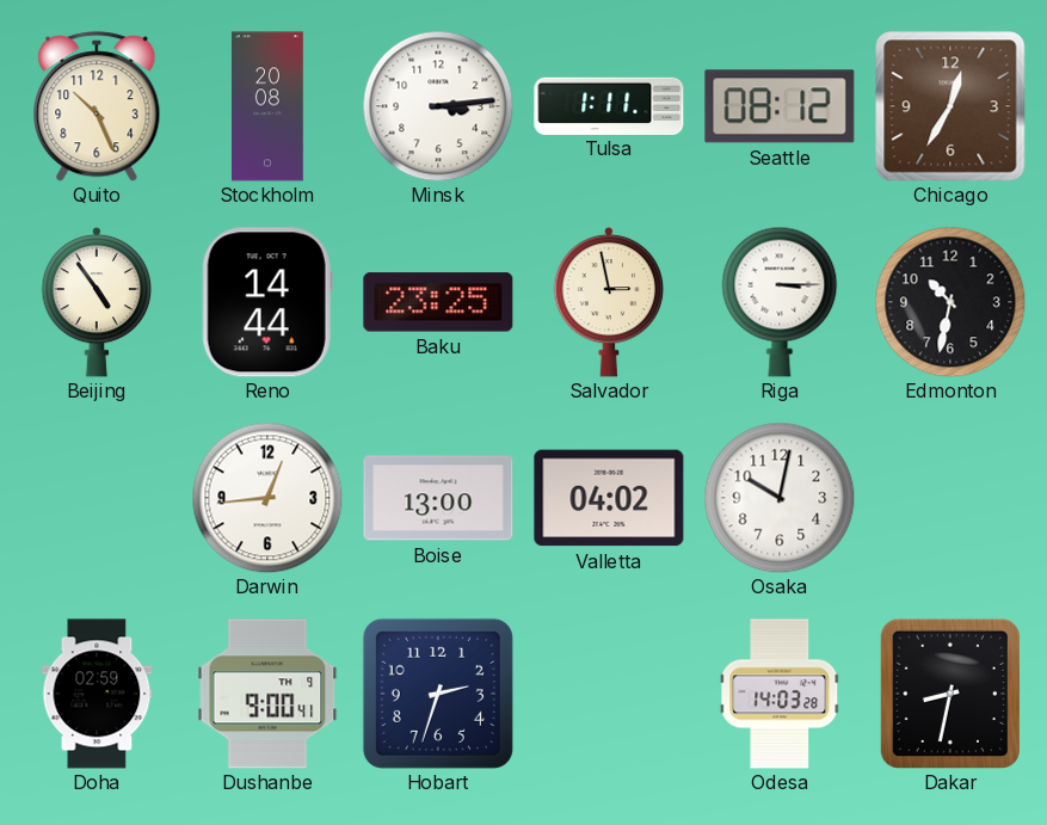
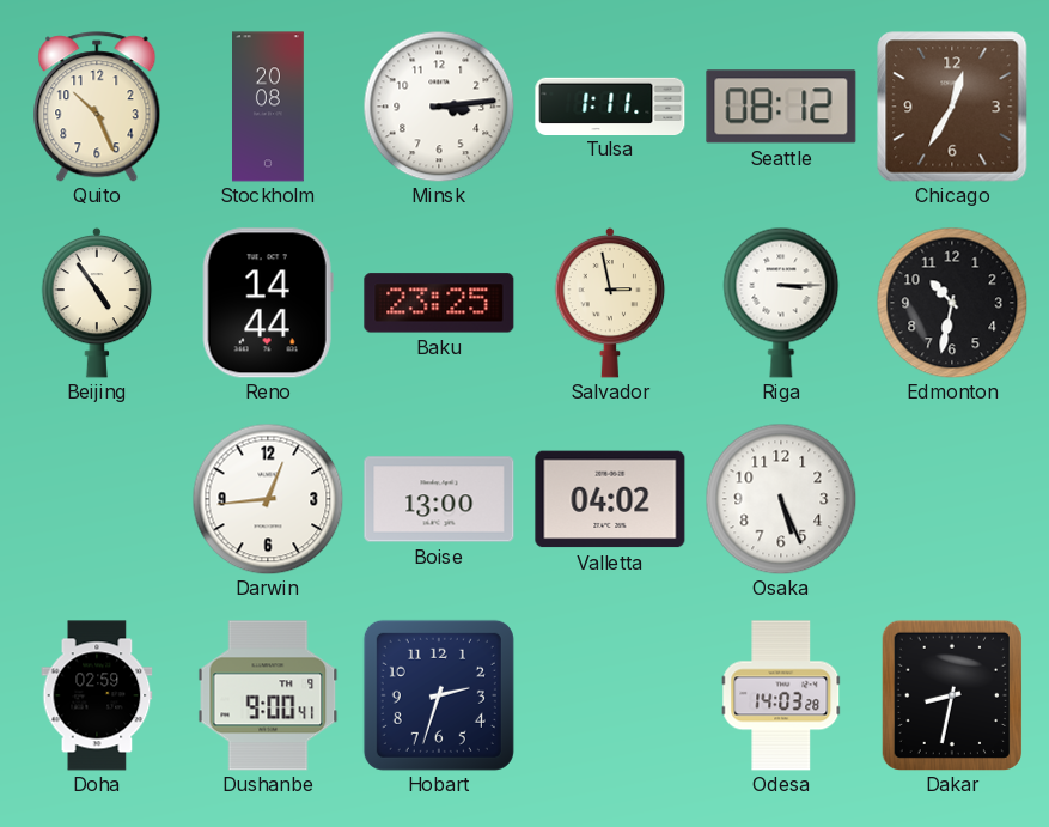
Osaka: 10:02 -> 5:26 (781, 499)
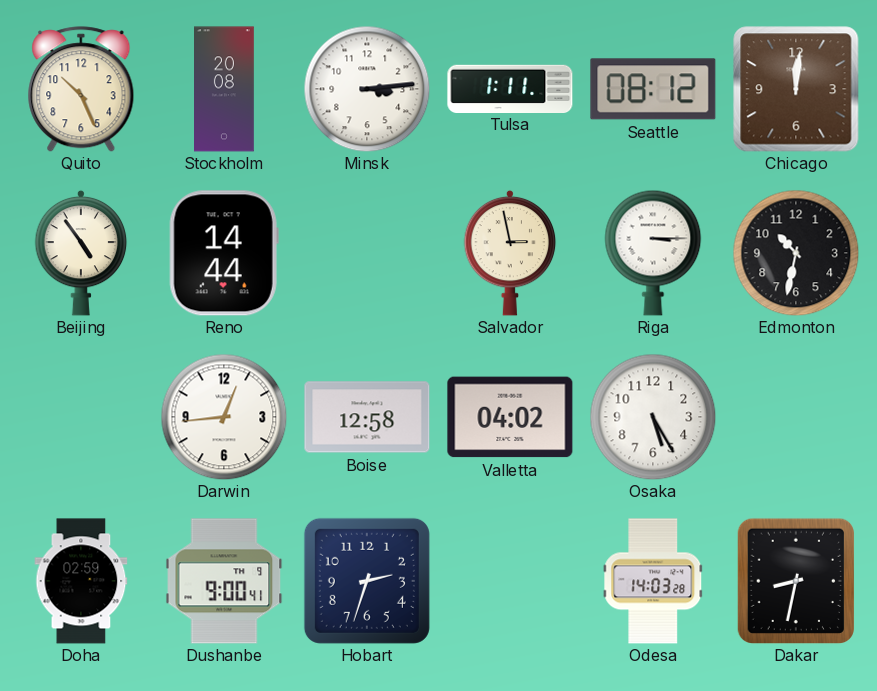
Chicago: 12:35 -> 12:01 (796, 89)
Baku: 23:25 -> none (439, 303)
Boise: 13:00 -> 12:58 (367, 417)
Osaka: 5:26 -> 5:25 (653, 417)
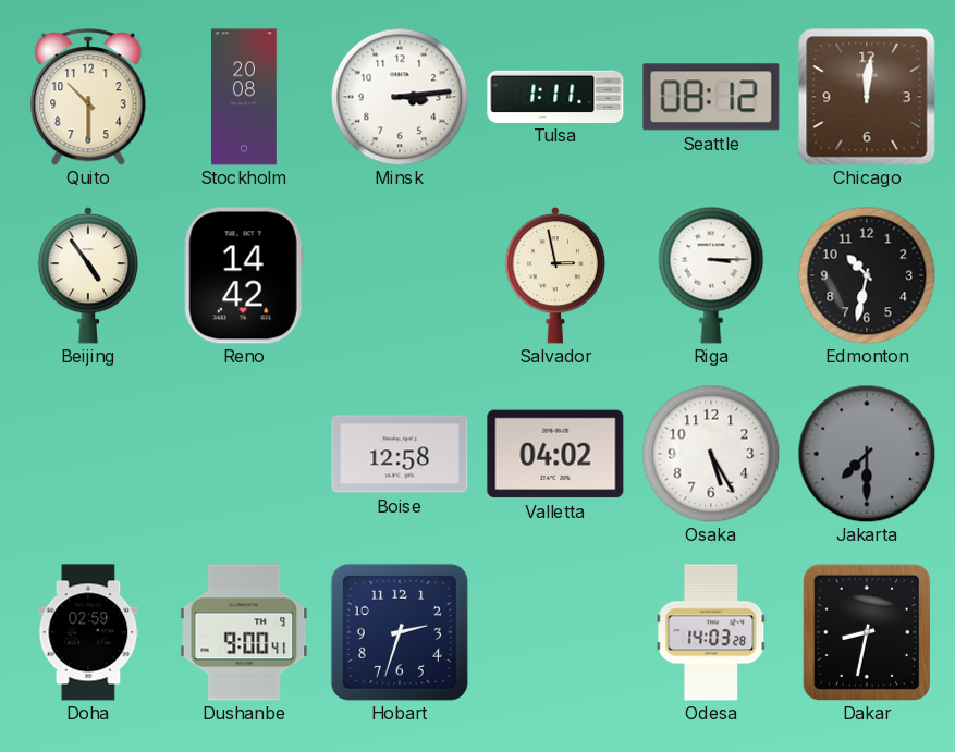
Quito: 10:26 -> 10:30 (88, 97)
Reno: 14:44 -> 14:42 (244, 275)
Darwin: 12:44 -> none (224, 417)
Jakarta: none -> 7:30 (867, 454)
